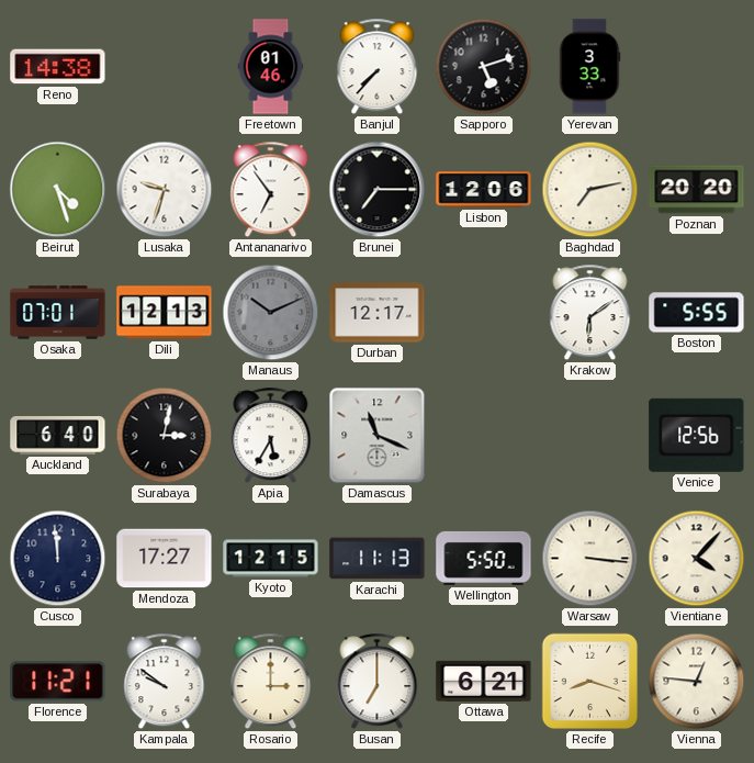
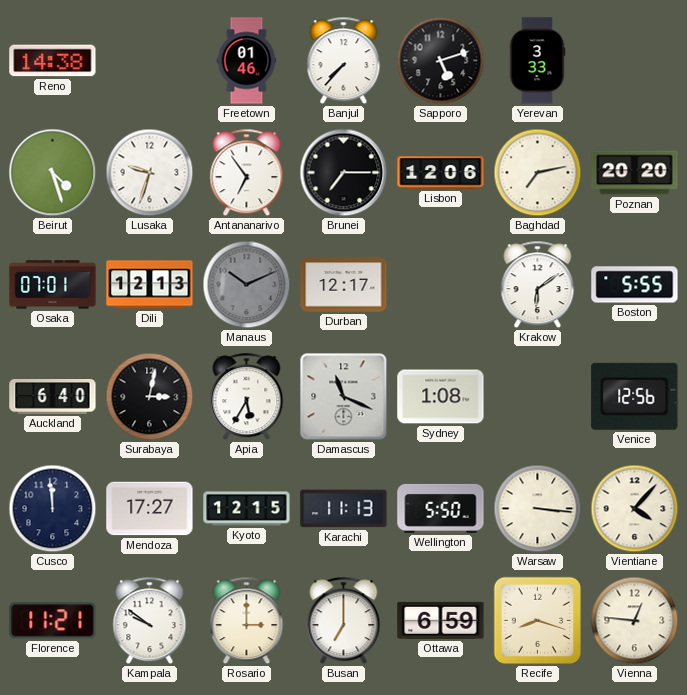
Sydney: none -> 1:08 (441, 397)
Ottawa: 6:21 -> 6:59 (441, 620)
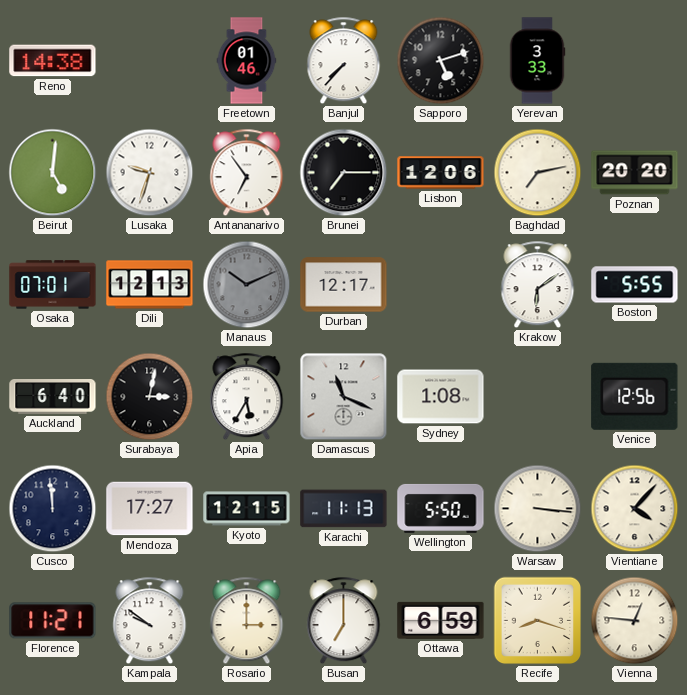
Beirut: 4:27 -> 5:01 (53, 173)
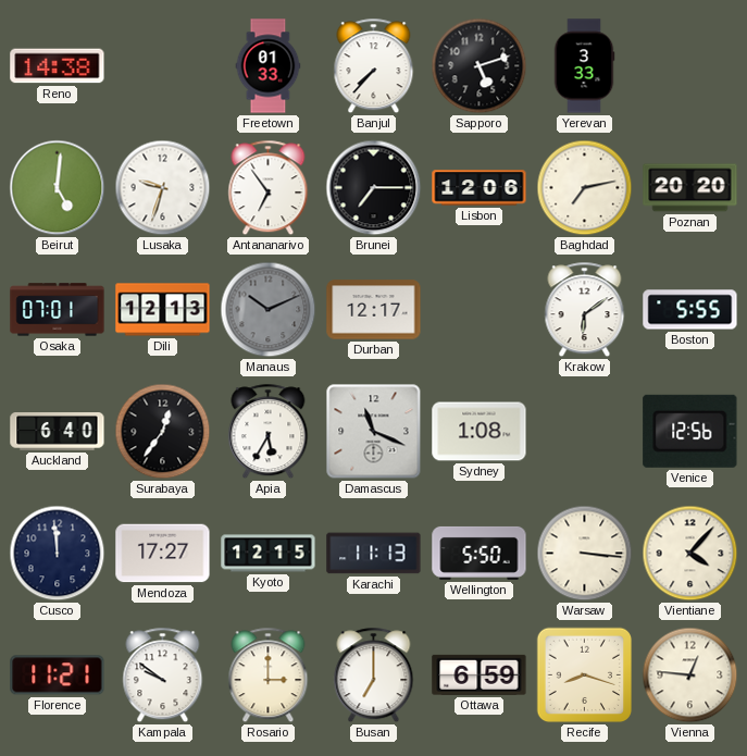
Freetown: 01:46 -> 01:33 (269, 66)
Surabaya: 3:02 -> 12:36 (163, 432)
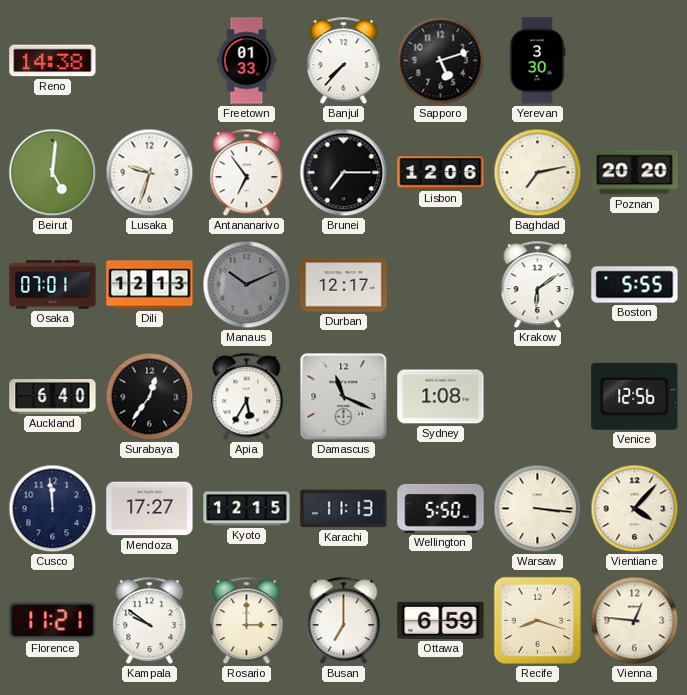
Yerevan: 3:33 -> 3:30 (537, 61)
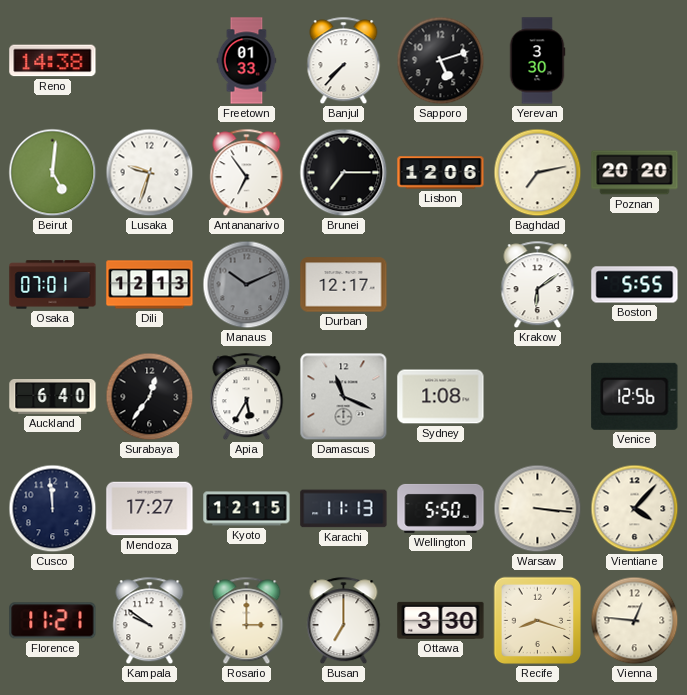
Ottawa: 6:59 -> 3:30 (441, 620)
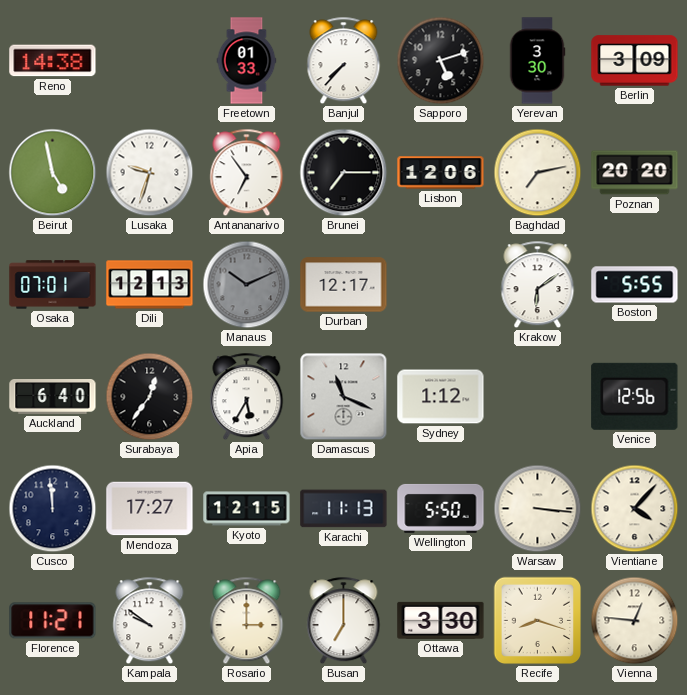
Berlin: none -> 3:09 (635, 61)
Beirut: 5:01 -> 4:58 (53, 173)
Sydney: 1:08 -> 1:12 (441, 397)
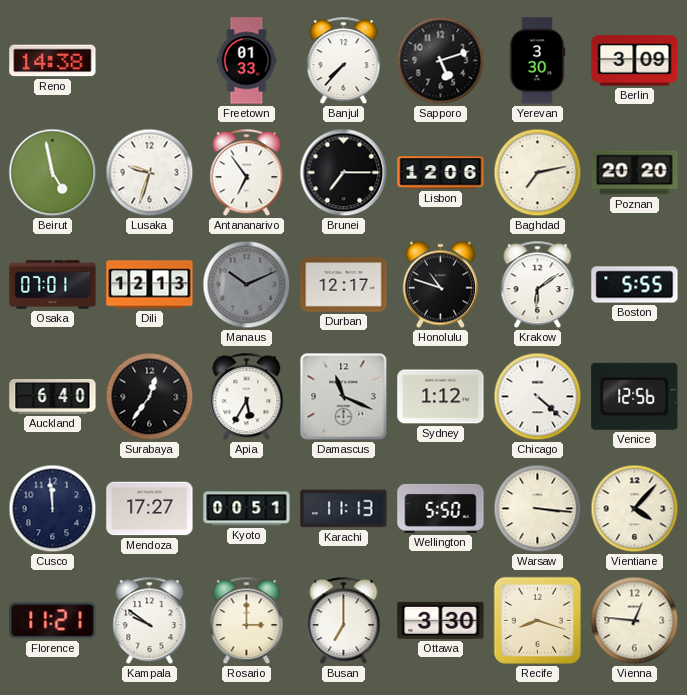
Honolulu: none -> 10:48 (440, 285)
Chicago: none -> 4:22 (538, 397)
Kyoto: 12:15 -> 00:51 (247, 509)
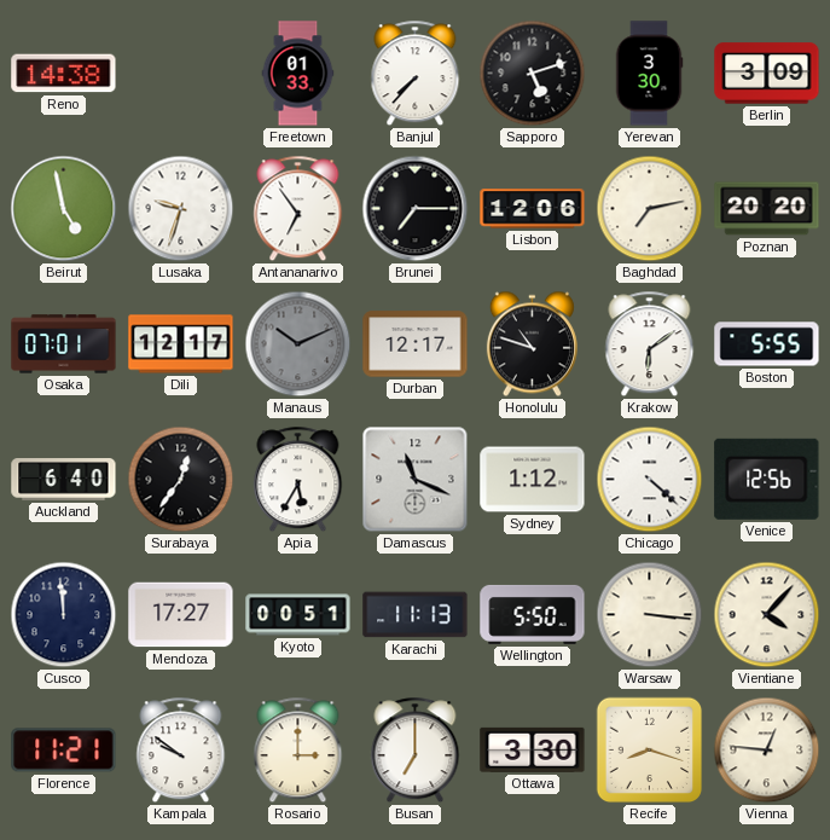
Dili: 12:13 -> 12:17 (181, 344)
